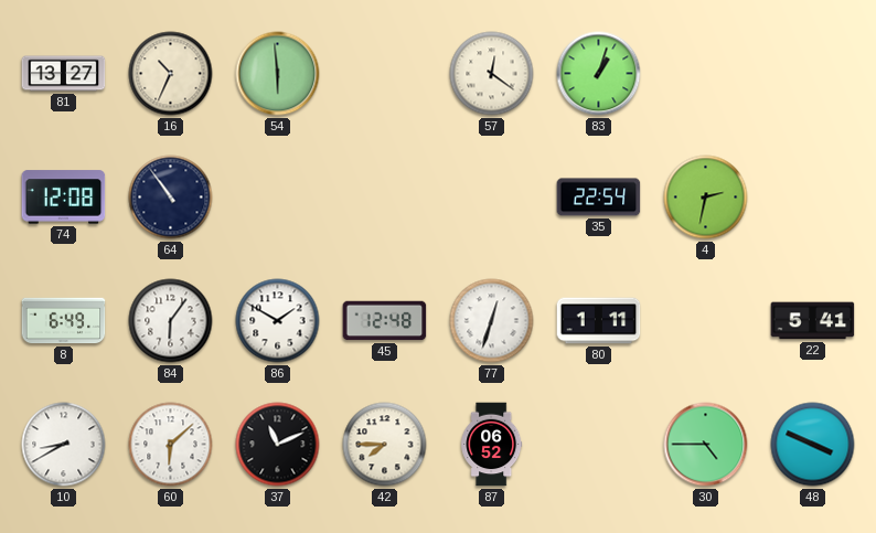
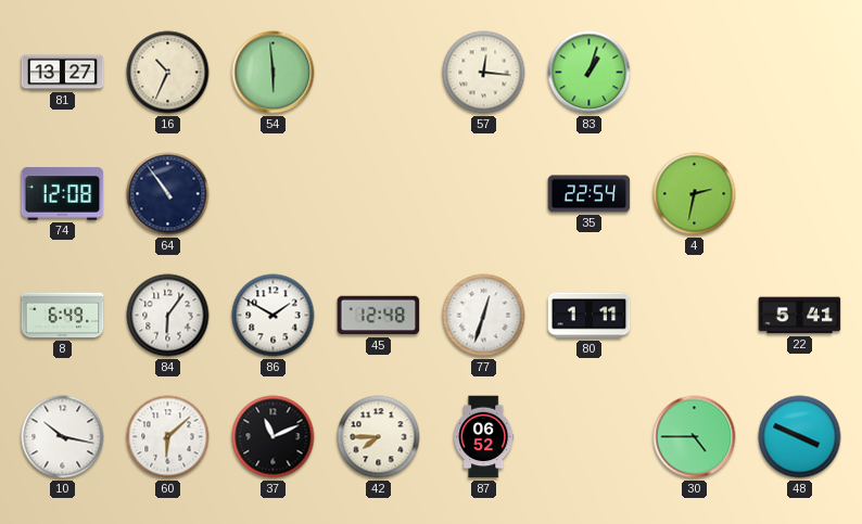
57: 12:21 -> 12:16 (484, 73)
10: 8:40 -> 10:17 (63, 437)
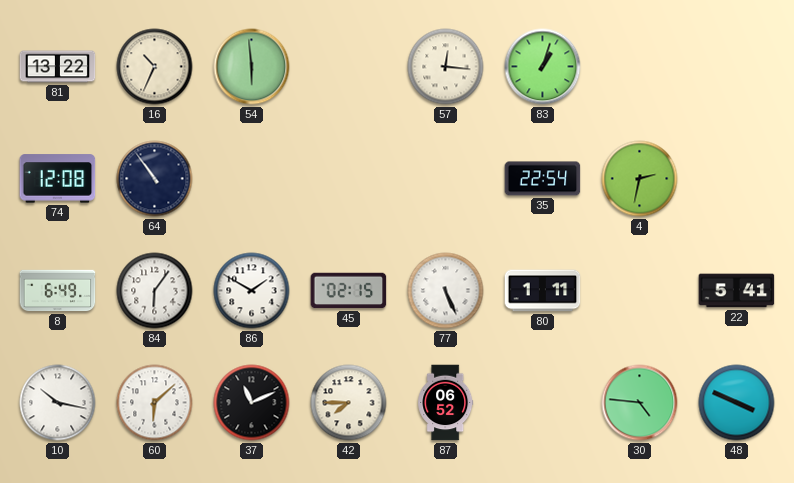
81: 13:27 -> 13:22 (58, 67)
45: 12:48 -> 02:15 (349, 291)
77: 12:33 -> 5:26 (446, 291)
30: 4:45 -> 4:46 (640, 403)
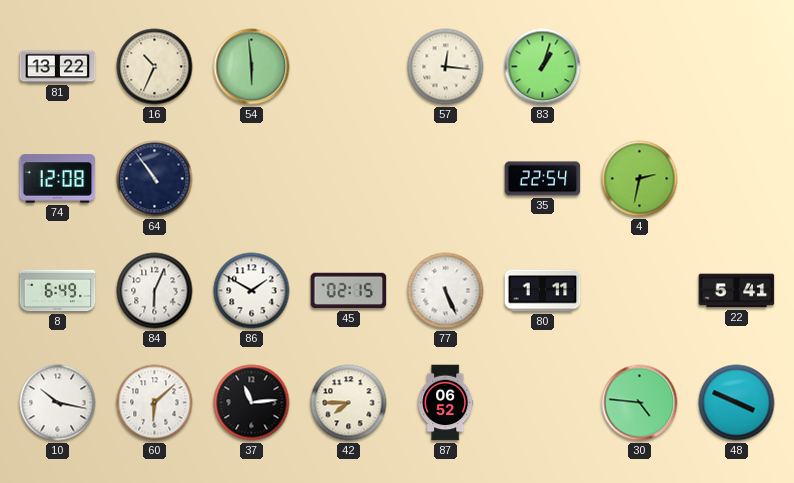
84: 6:06 -> 6:04 (155, 291)
37: 11:11 -> 11:14 (252, 403)
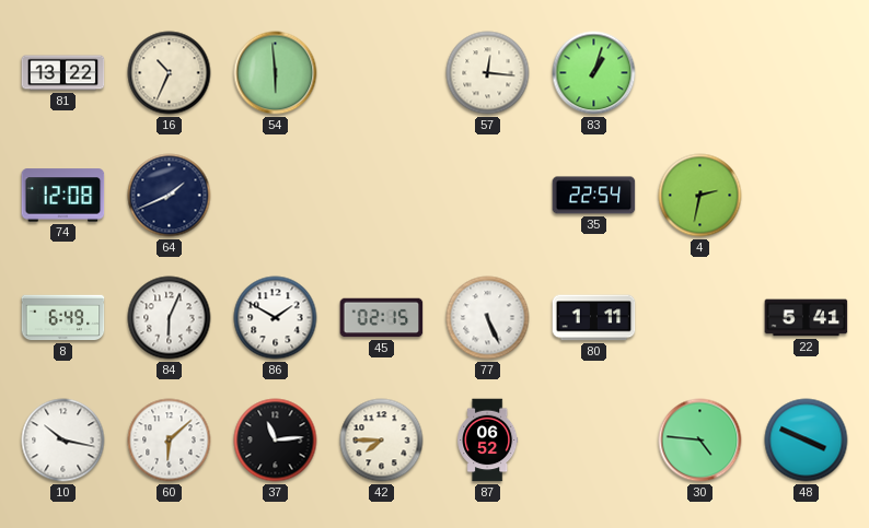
64: 10:54 -> 1:41 (170, 196)
